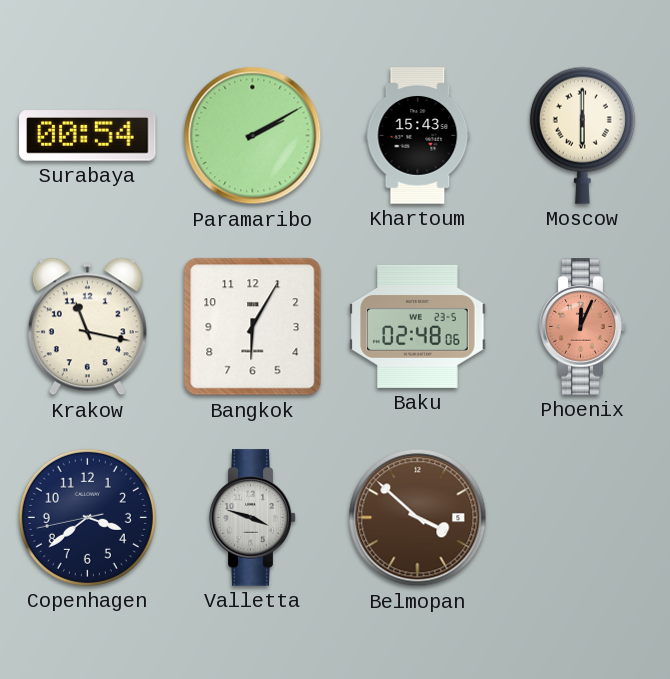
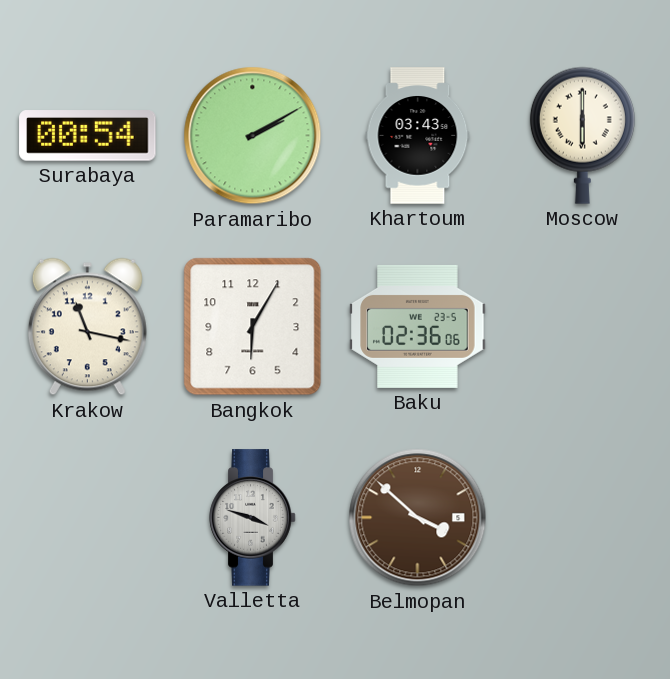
Khartoum: 15:43 -> 03:43 (418, 136)
Baku: 02:48 -> 02:36 (418, 326)
Phoenix: 12:04 -> none (583, 327)
Copenhagen: 3:38 -> none (87, 517)
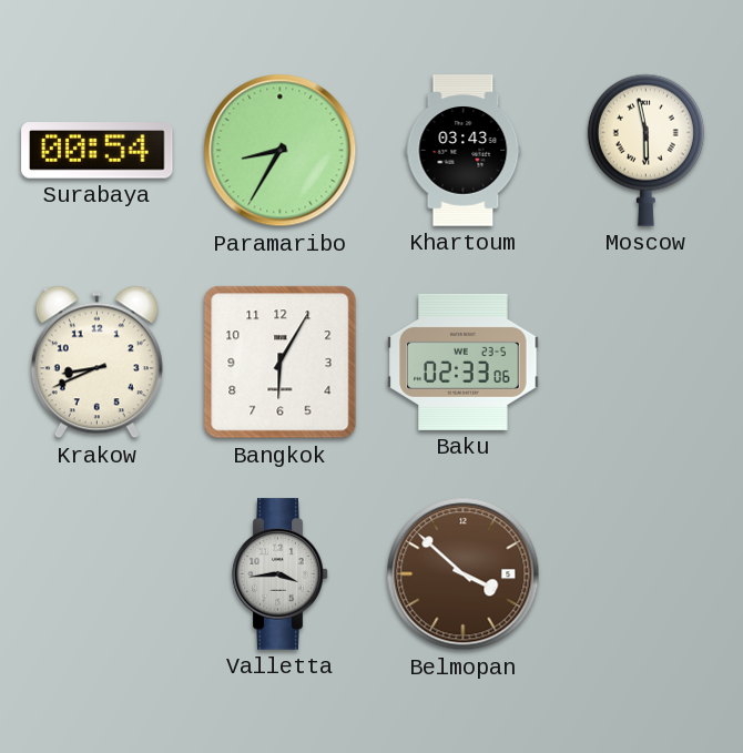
Paramaribo: 2:10 -> 8:35 (281, 151)
Moscow: 6:00 -> 5:58 (645, 150)
Krakow: 11:17 -> 8:41 (96, 363)
Baku: 02:36 -> 02:33 (464, 362)
Valletta: 3:48 -> 3:44 (281, 574)
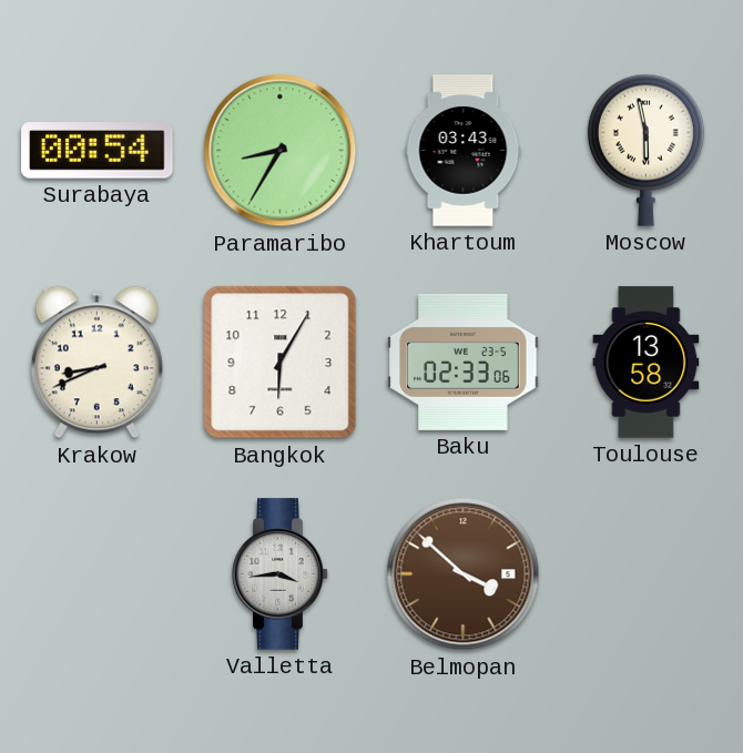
Toulouse: none -> 13:58 (647, 363)
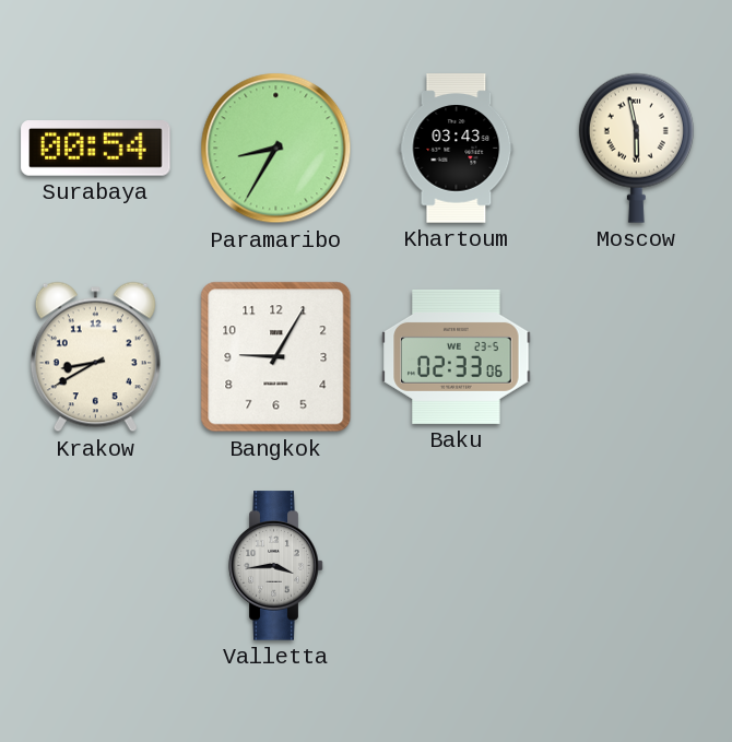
Krakow: 8:41 -> 8:40 (95, 357)
Bangkok: 6:05 -> 9:05 (276, 357)
Toulouse: 13:58 -> none (647, 363)
Belmopan: 3:52 -> none (464, 574)
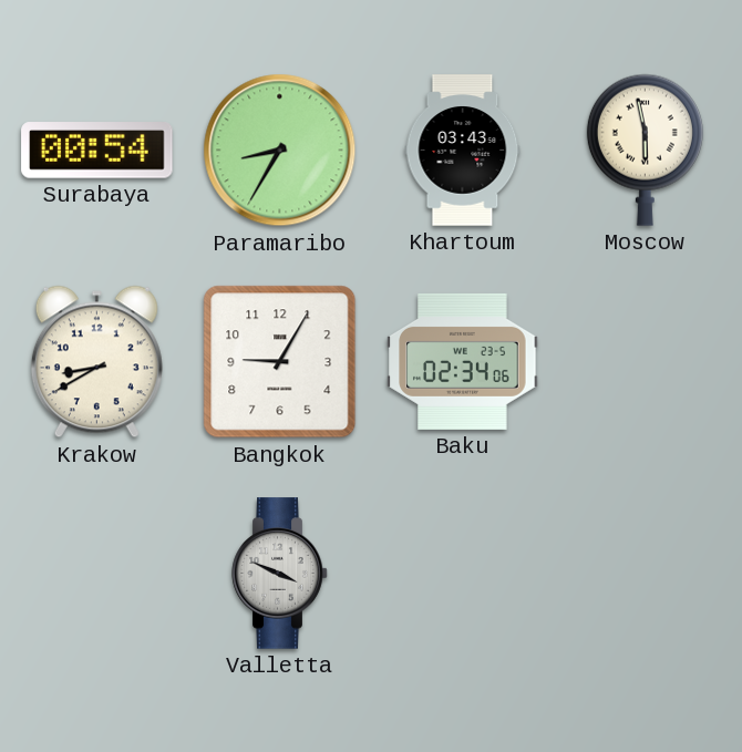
Baku: 02:33 -> 02:34 (463, 361)
Valletta: 3:44 -> 3:49 (280, 574)
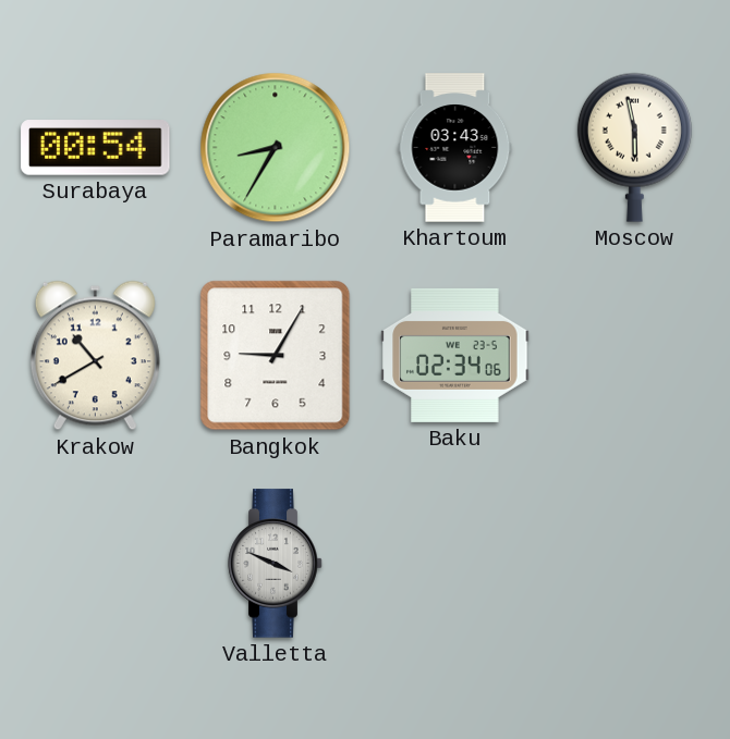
Krakow: 8:40 -> 10:40 (95, 356)
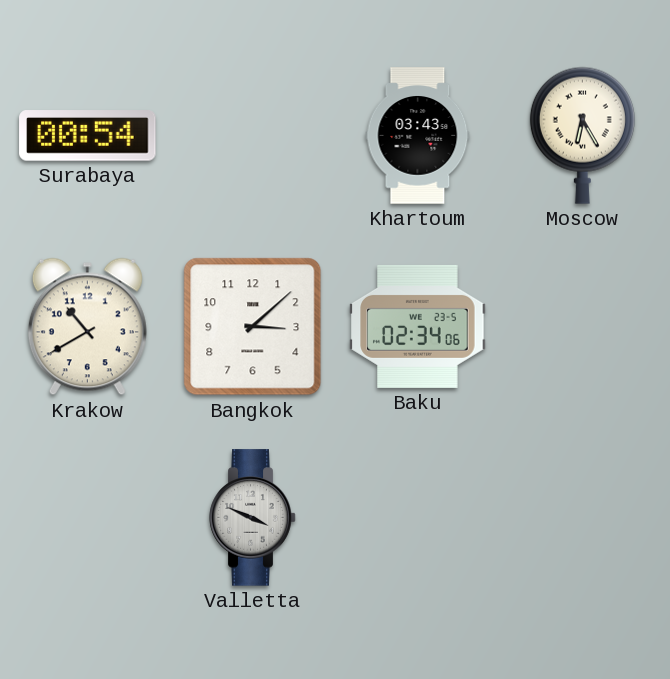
Paramaribo: 8:35 -> none (276, 148)
Moscow: 5:58 -> 6:25 (582, 135)
Bangkok: 9:05 -> 3:08 (253, 327)
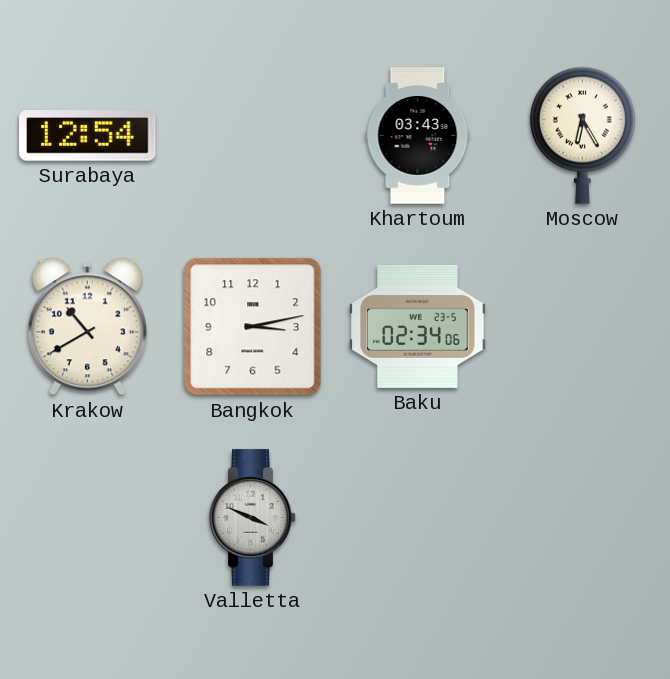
Surabaya: 00:54 -> 12:54 (88, 136)
Bangkok: 3:08 -> 3:13 (253, 327)
